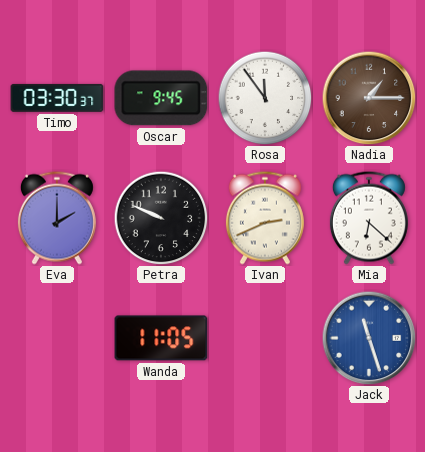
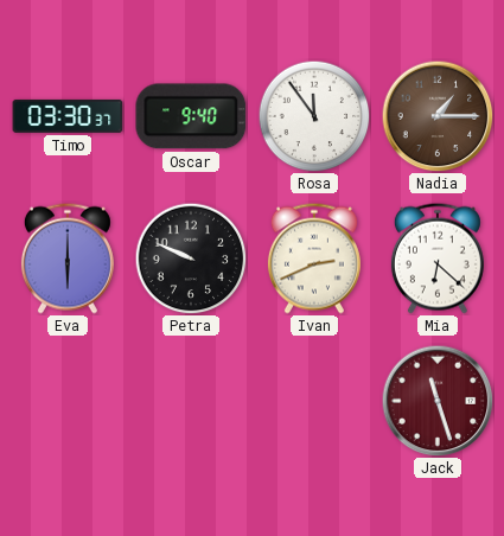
Oscar: 9:45 -> 9:40 (191, 116)
Eva: 2:00 -> 6:00 (68, 259)
Wanda: 11:05 -> none (161, 338)
Jack dial: blue -> burgundy (438, 401)
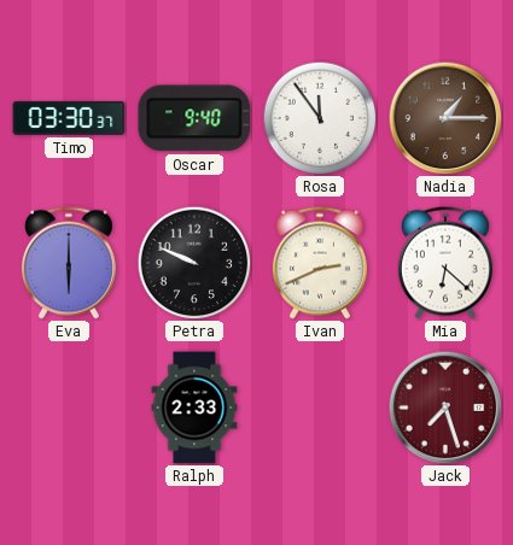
Ralph: none -> 2:33 (194, 408)
Jack: 11:27 -> 7:27 (445, 408)
